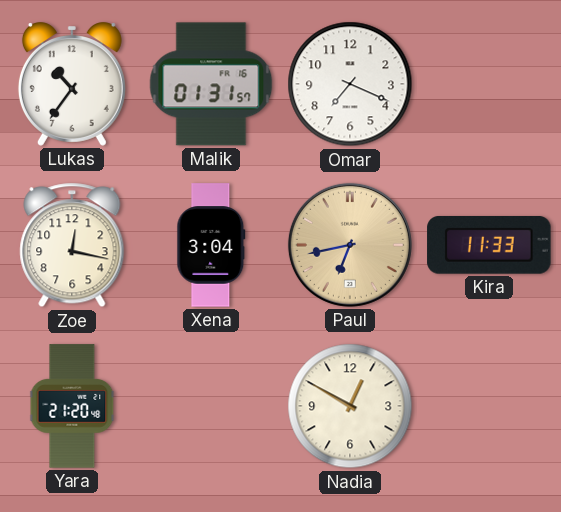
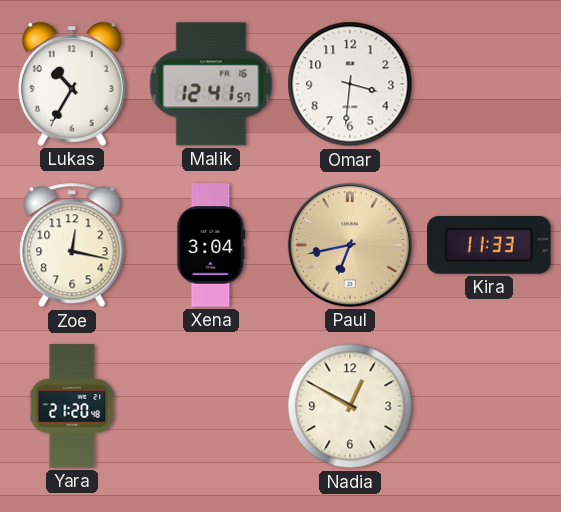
Lukas: 10:36 -> 10:35 (72, 84)
Malik: 01:31 -> 12:41 (211, 84)
Omar: 7:19 -> 3:31 (350, 84)
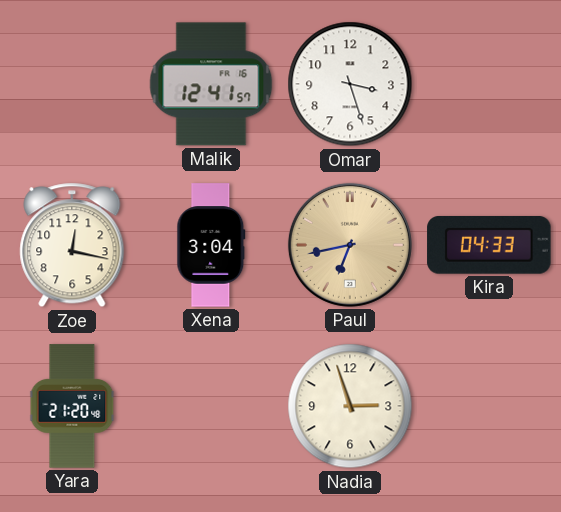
Lukas: 10:35 -> none (72, 84)
Omar: 3:31 -> 3:27 (350, 84)
Kira: 11:33 -> 04:33 (489, 246)
Nadia: 12:50 -> 2:57 (350, 406)
